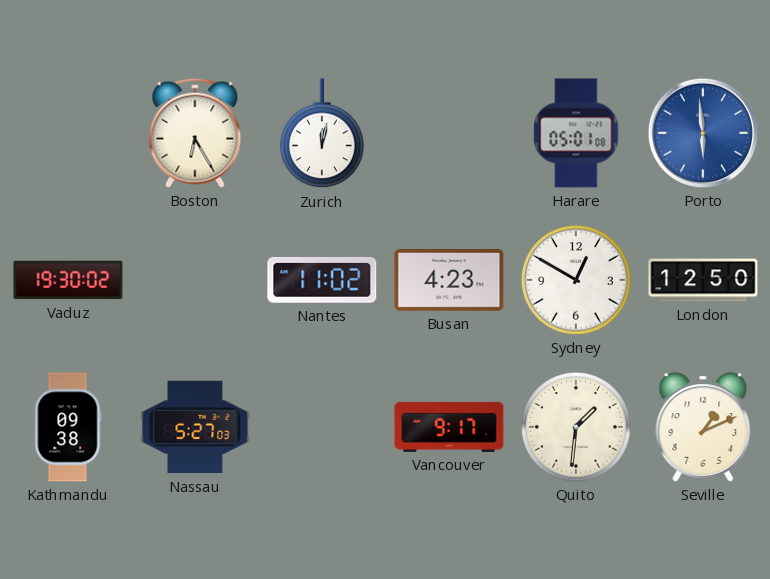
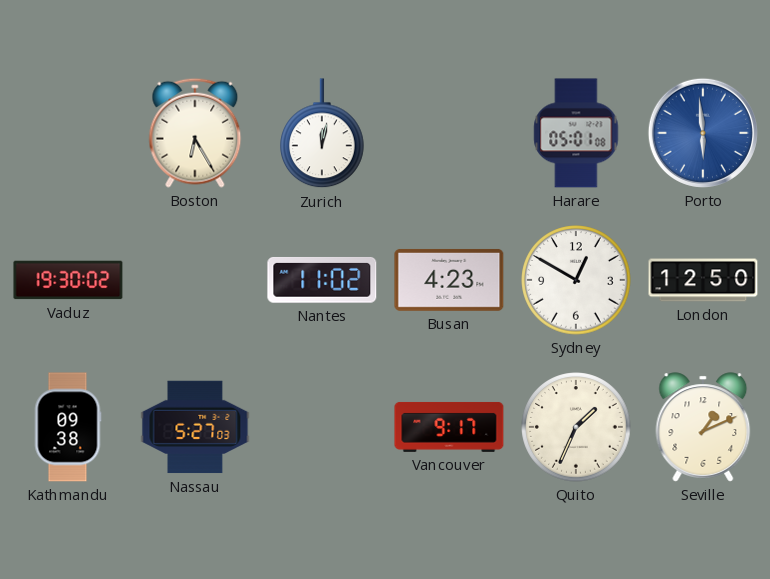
Quito: 1:31 -> 1:34 (576, 427)
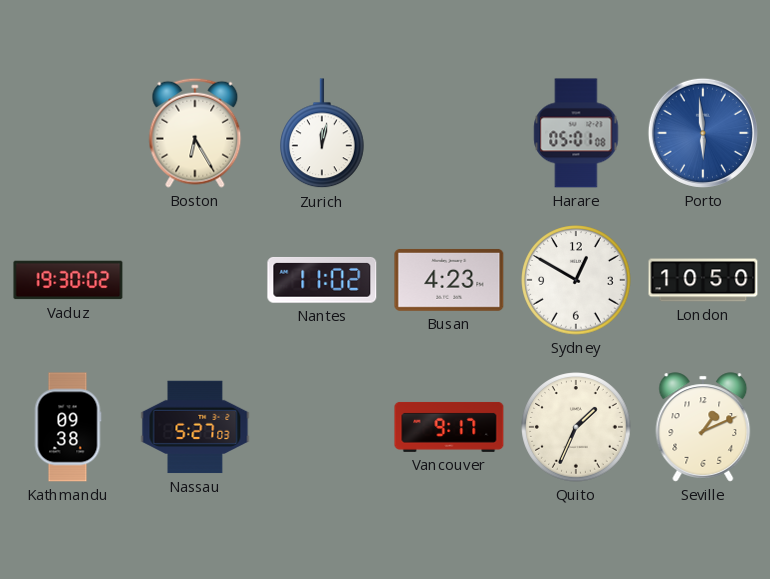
London: 12:50 -> 10:50 (703, 280)
